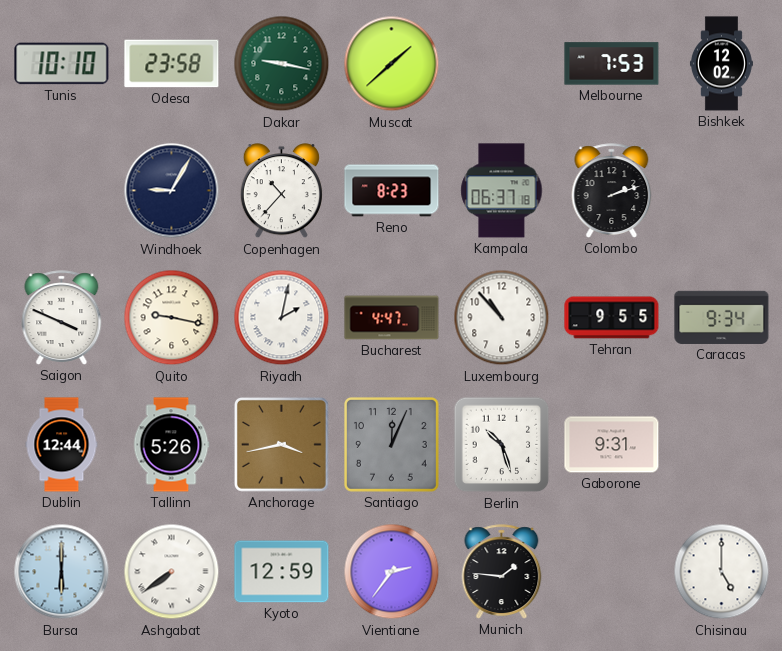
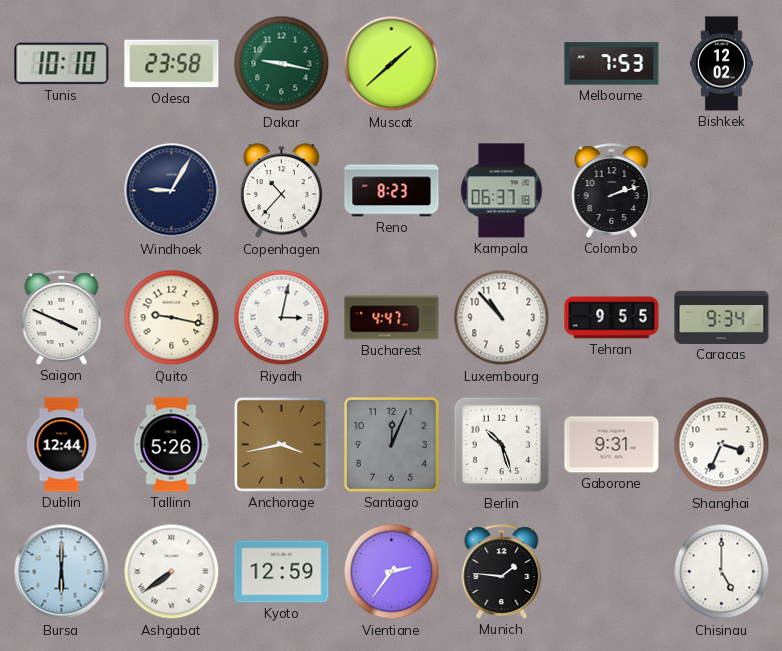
Riyadh: 2:02 -> 3:02 (282, 318)
Shanghai: none -> 3:34 (722, 445)
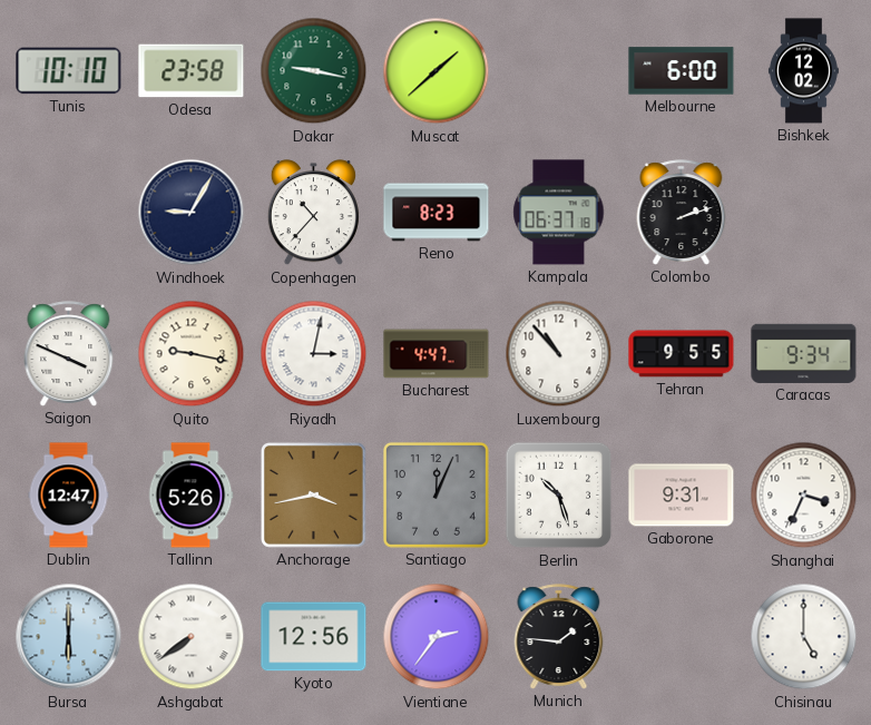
Melbourne: 7:53 -> 6:00 (682, 71)
Dublin: 12:44 -> 12:47 (69, 496)
Kyoto: 12:59 -> 12:56 (314, 637)
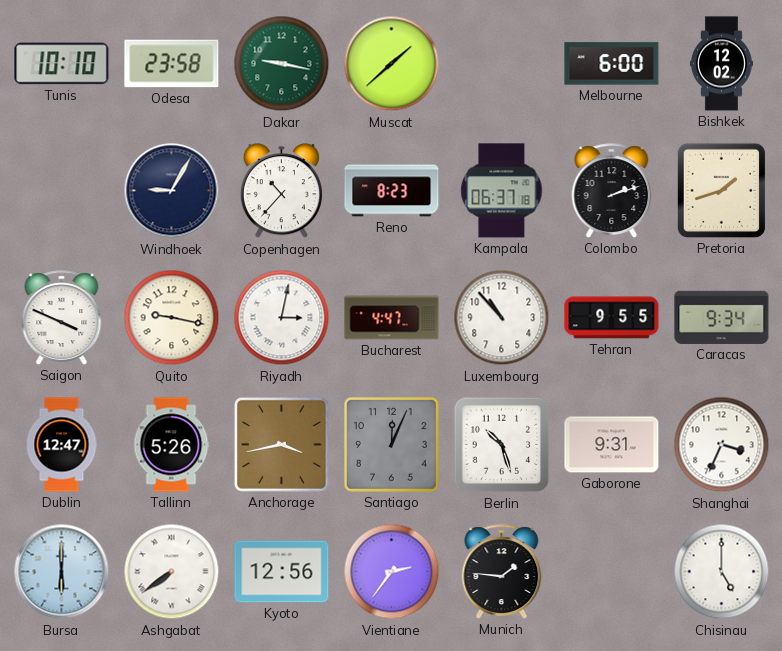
Pretoria: none -> 1:42 (721, 190)
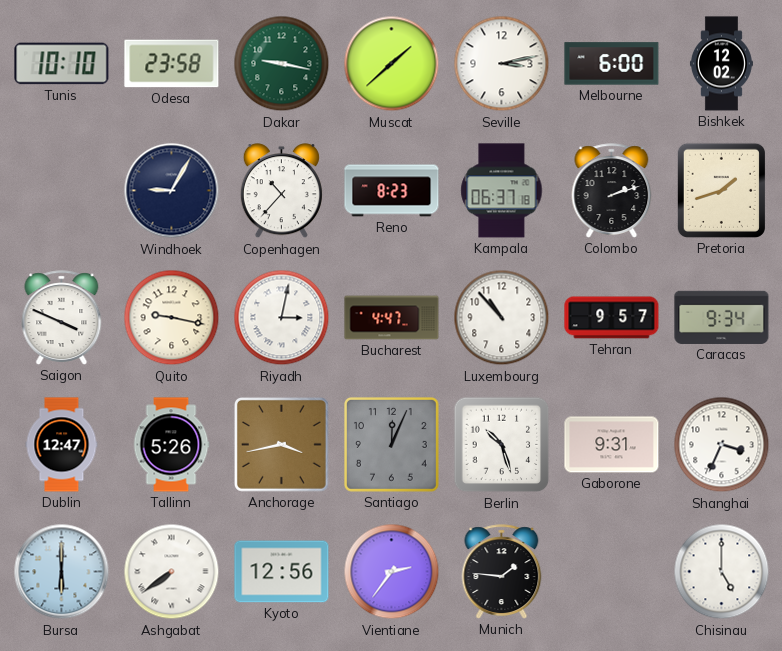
Seville: none -> 3:13 (502, 64)
Tehran: 9:55 -> 9:57 (612, 318)
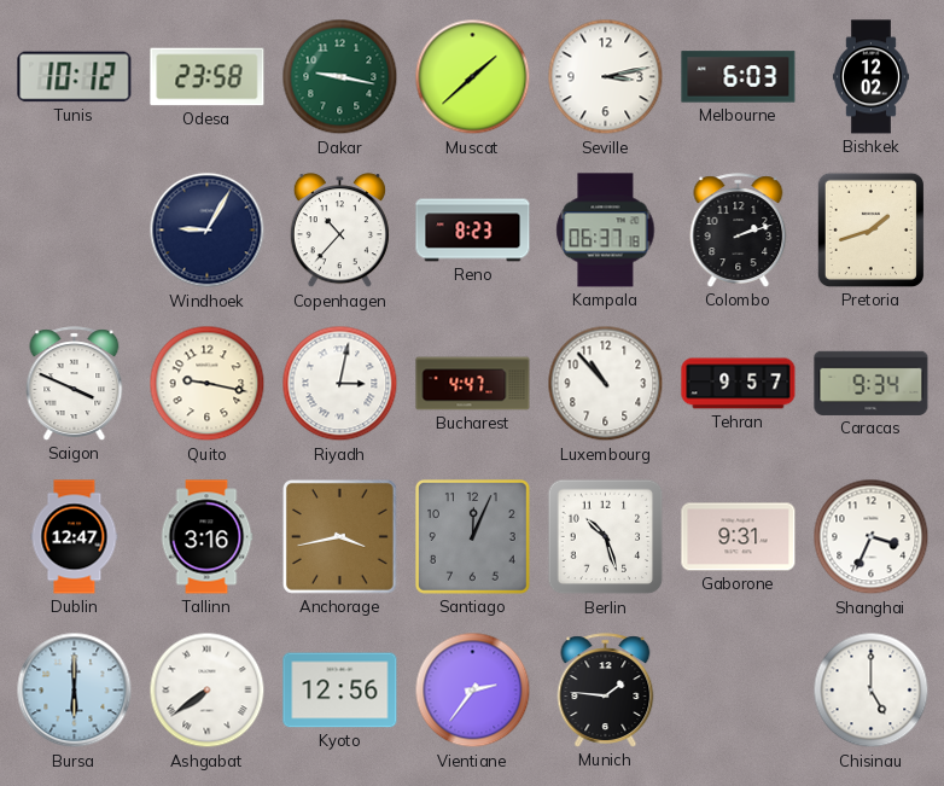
Tunis: 10:10 -> 10:12 (75, 77)
Melbourne: 6:00 -> 6:03 (739, 77)
Tallinn: 5:26 -> 3:16 (206, 537)
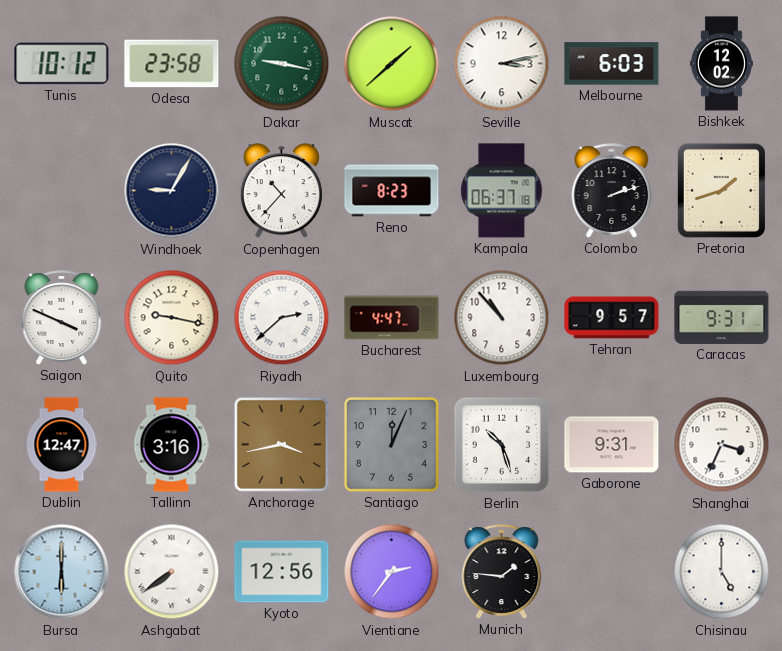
Riyadh: 3:02 -> 2:38 (282, 318)
Caracas: 9:34 -> 9:31 (722, 317)
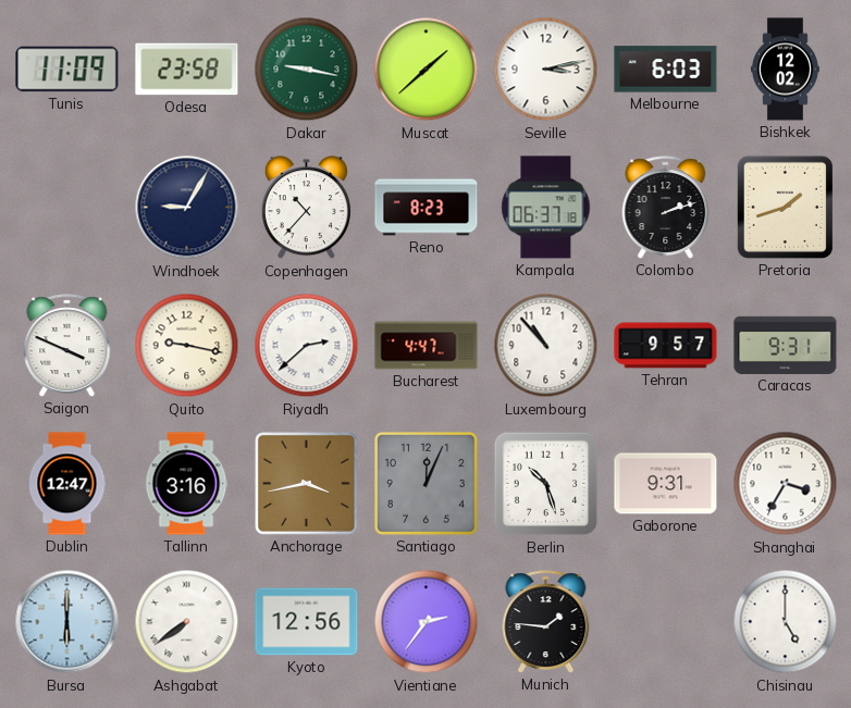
Tunis: 10:12 -> 11:09 (67, 70)
Shanghai: 3:34 -> 3:35 (786, 484)
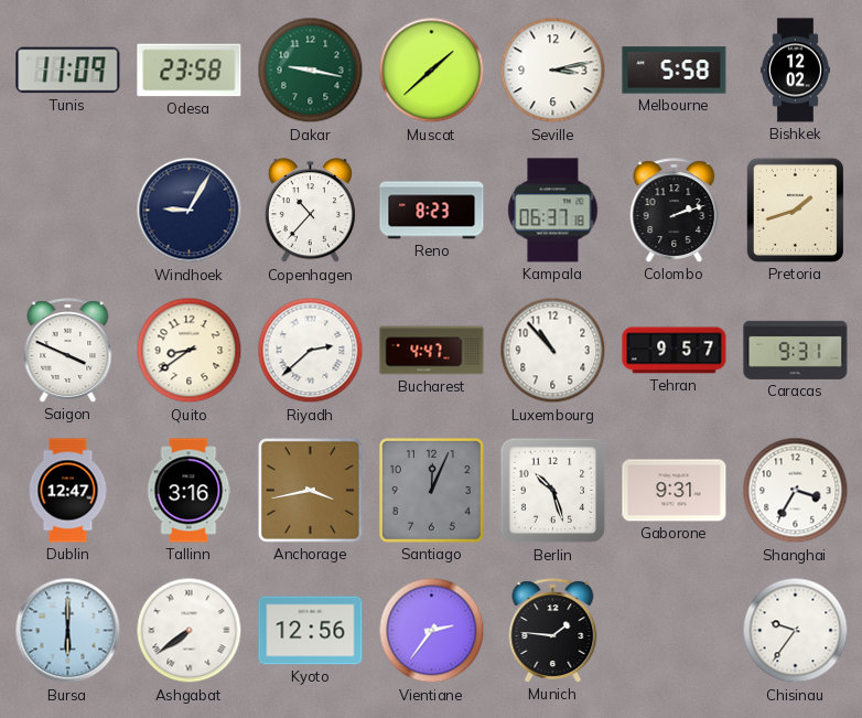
Melbourne: 6:03 -> 5:58 (675, 71)
Quito: 9:17 -> 8:39 (190, 351)
Chisinau: 5:00 -> 9:36 (796, 631)
